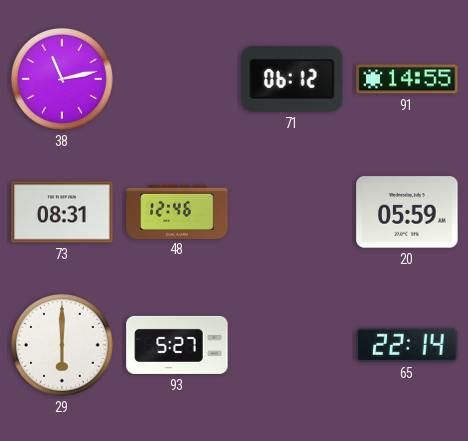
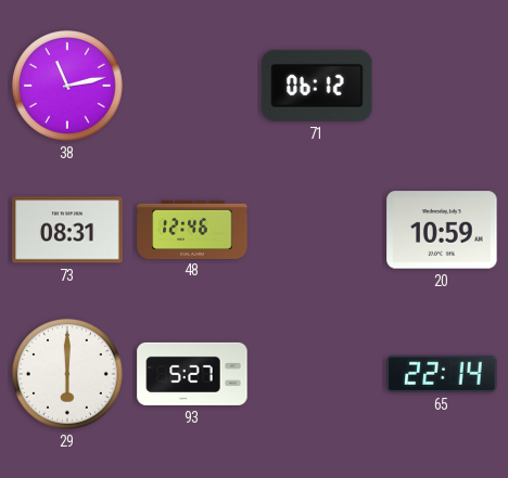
91: 14:55 -> none (407, 79)
20: 05:59 -> 10:59 (442, 230)
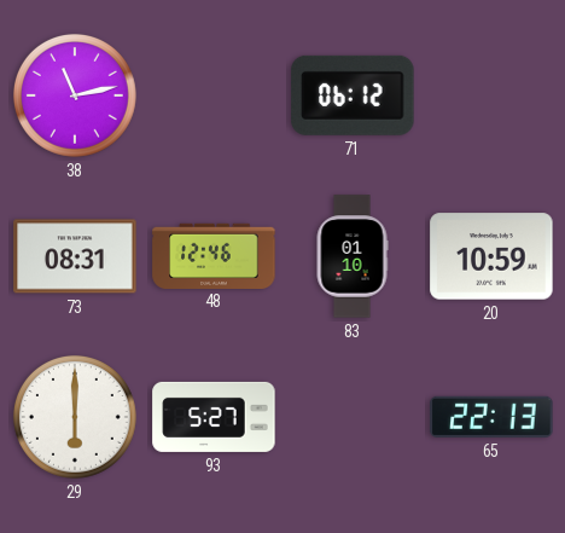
83: none -> 01:10 (353, 256)
65: 22:14 -> 22:13 (491, 417)
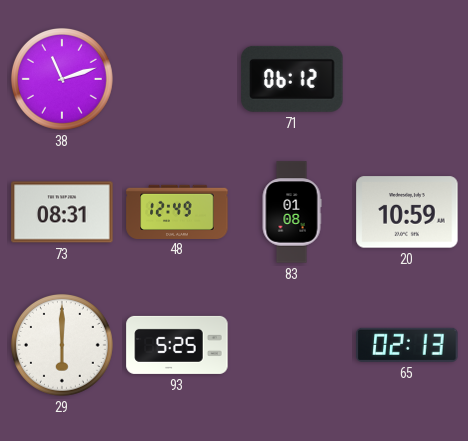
38: 11:13 -> 11:12 (62, 79)
48: 12:46 -> 12:49 (177, 211)
83: 01:10 -> 01:08 (292, 212)
93: 5:27 -> 5:25 (177, 345)
65: 22:13 -> 02:13 (407, 345)
